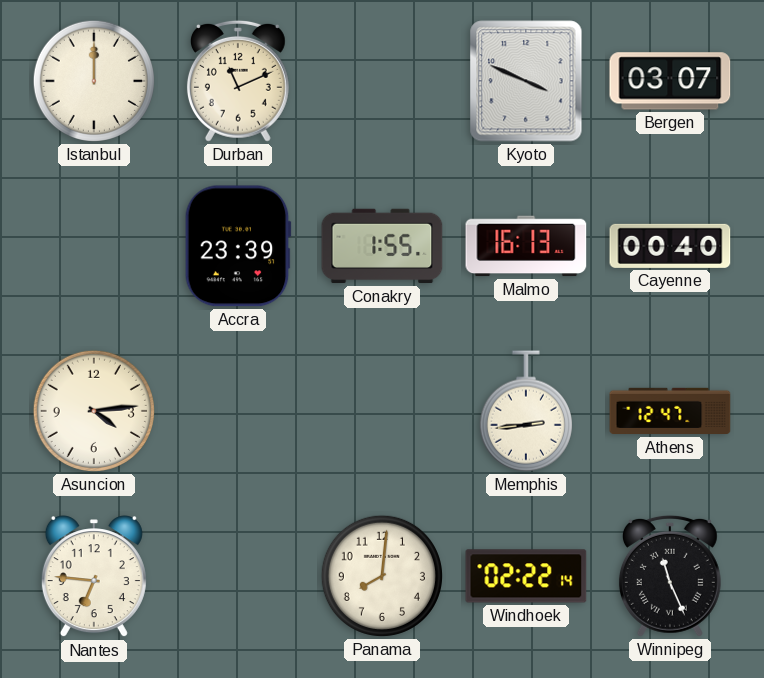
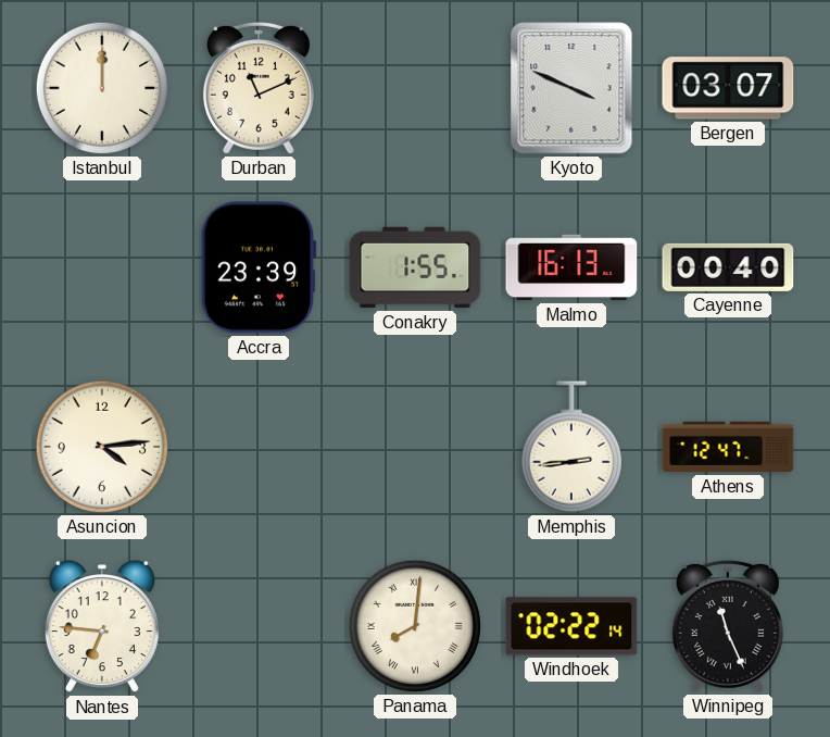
Panama numerals: Arabic -> Roman (415, 626)
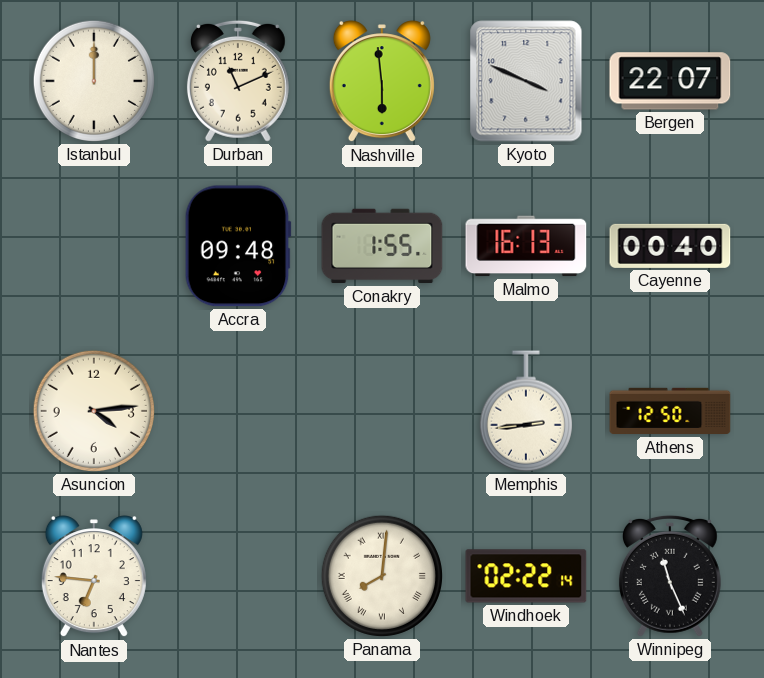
Nashville: none -> 5:59 (382, 82)
Bergen: 03:07 -> 22:07 (670, 81)
Accra: 23:39 -> 09:48 (238, 246)
Athens: 12:47 -> 12:50 (670, 411)
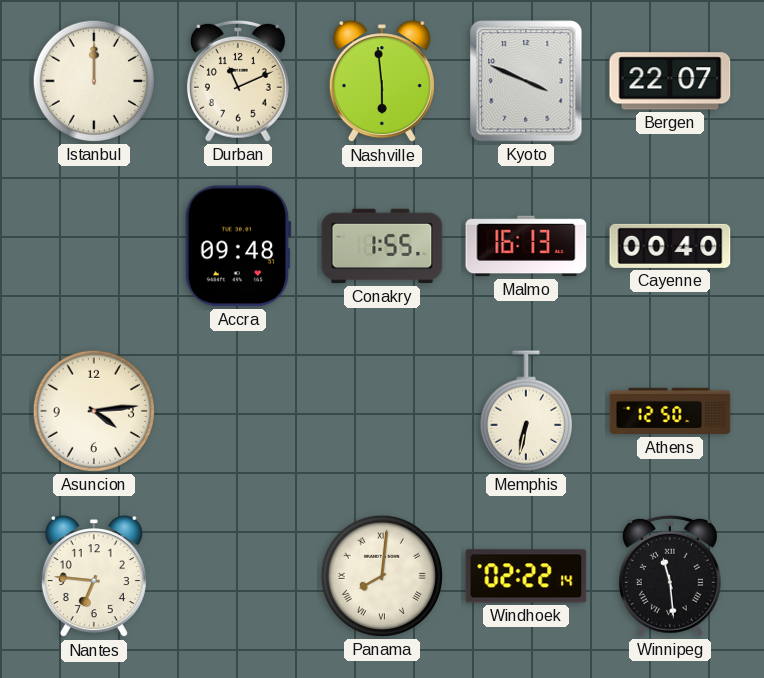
Memphis: 2:44 -> 6:32 (526, 411)
Winnipeg: 11:26 -> 11:29 (670, 576)
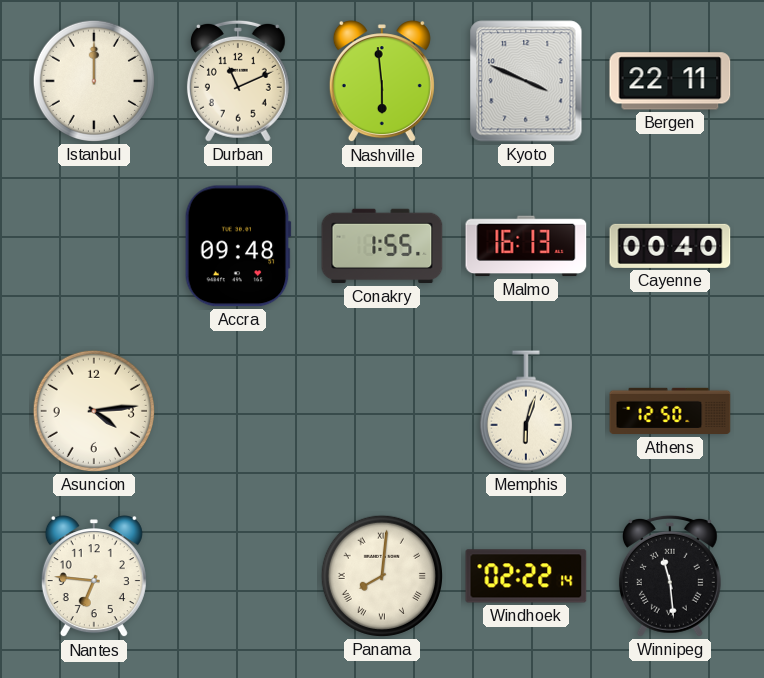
Bergen: 22:07 -> 22:11 (670, 81)
Memphis: 6:32 -> 6:03 (526, 411)
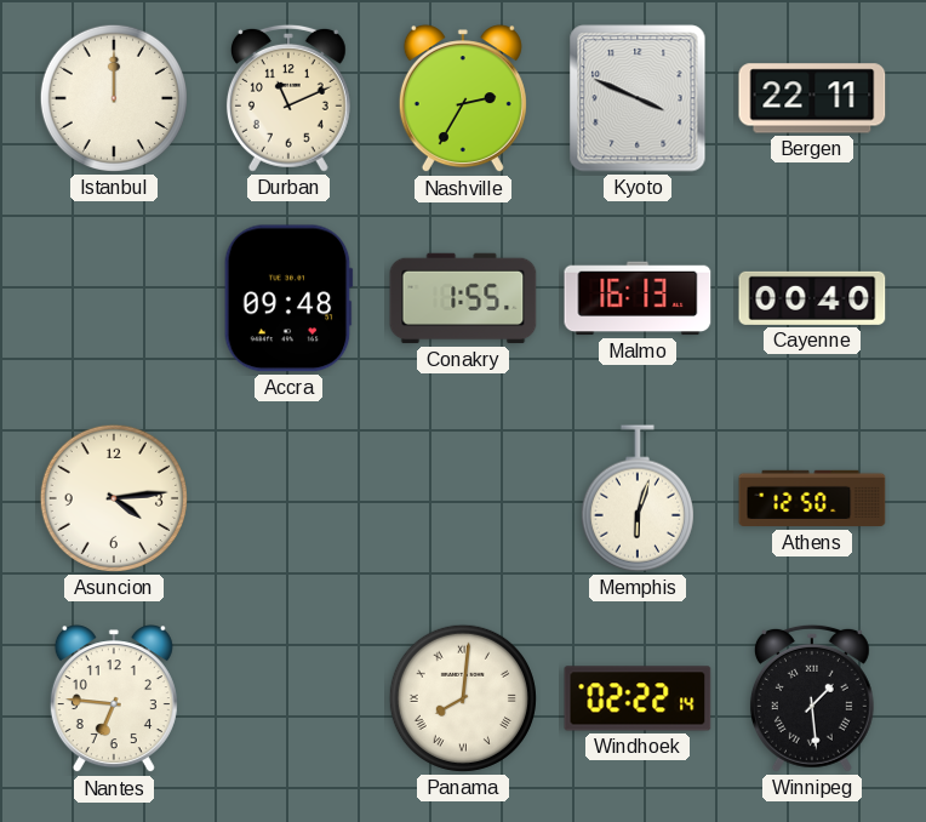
Nashville: 5:59 -> 2:35 (463, 99)
Winnipeg: 11:29 -> 1:29 (812, 698)
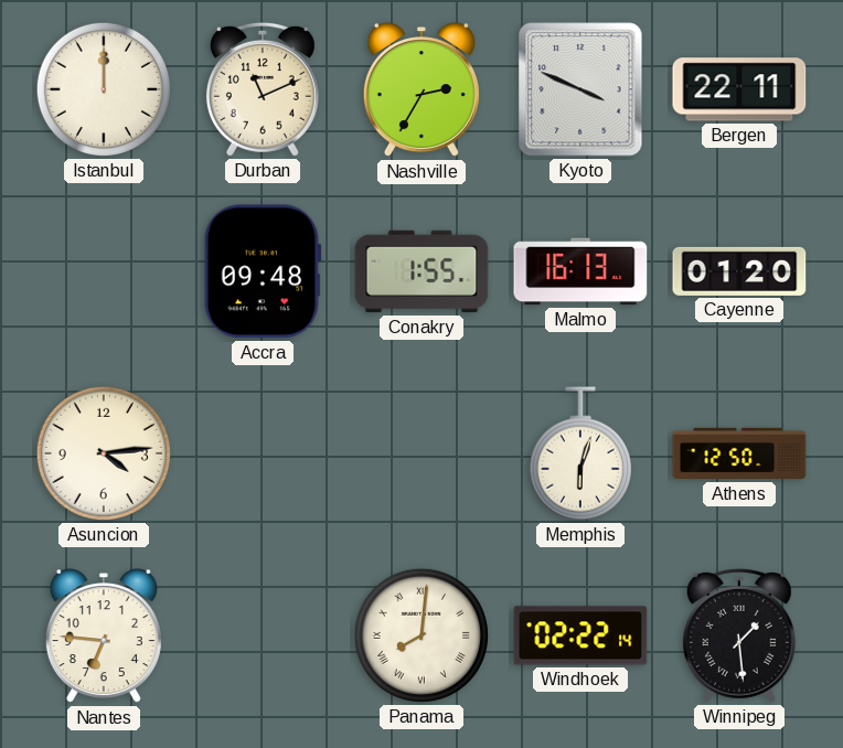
Cayenne: 00:40 -> 01:20 (739, 271)
